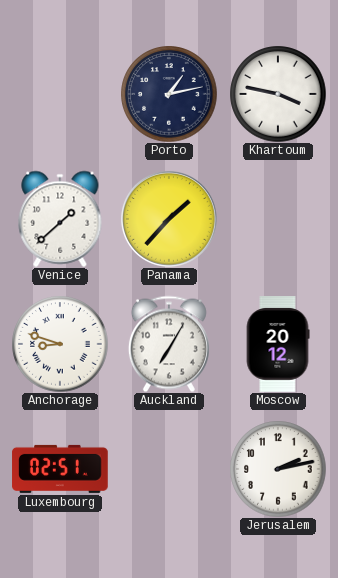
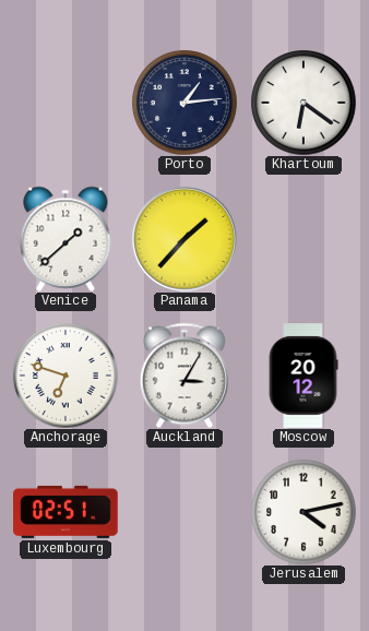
Porto: 1:13 -> 1:14 (184, 103)
Khartoum: 3:47 -> 6:21 (303, 103)
Anchorage: 8:48 -> 6:48 (66, 376)
Auckland: 7:05 -> 3:05 (184, 376)
Jerusalem: 2:13 -> 4:13 (303, 512)
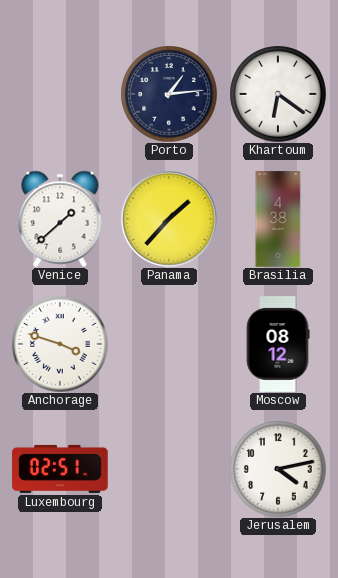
Brasilia: none -> 4:38 (278, 219)
Anchorage: 6:48 -> 3:48 (60, 344)
Auckland: 3:05 -> none (184, 376)
Moscow: 20:12 -> 08:12 (278, 344)
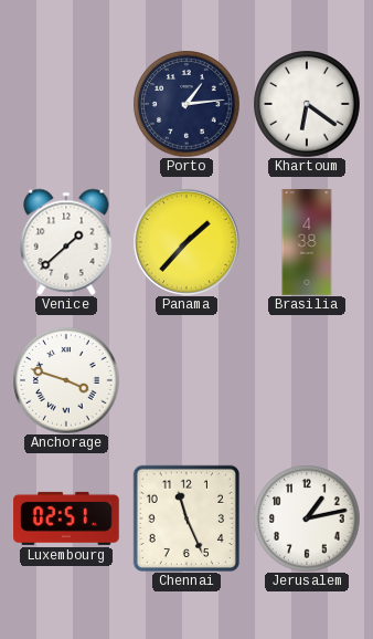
Moscow: 08:12 -> none (278, 344)
Chennai: none -> 11:26 (185, 517)
Jerusalem: 4:13 -> 1:13 (307, 518)
